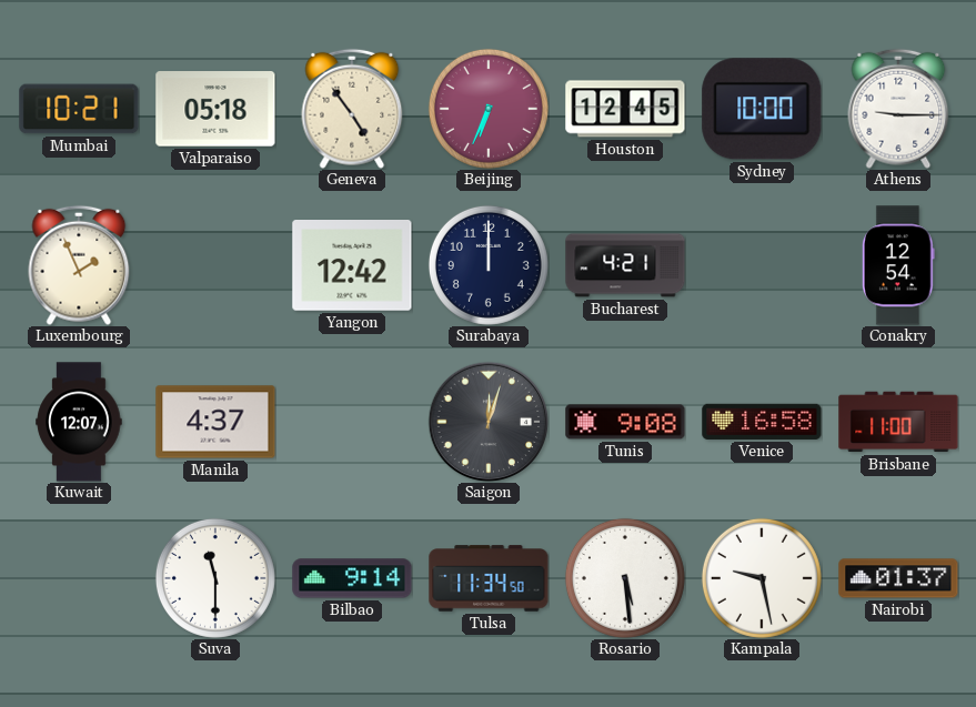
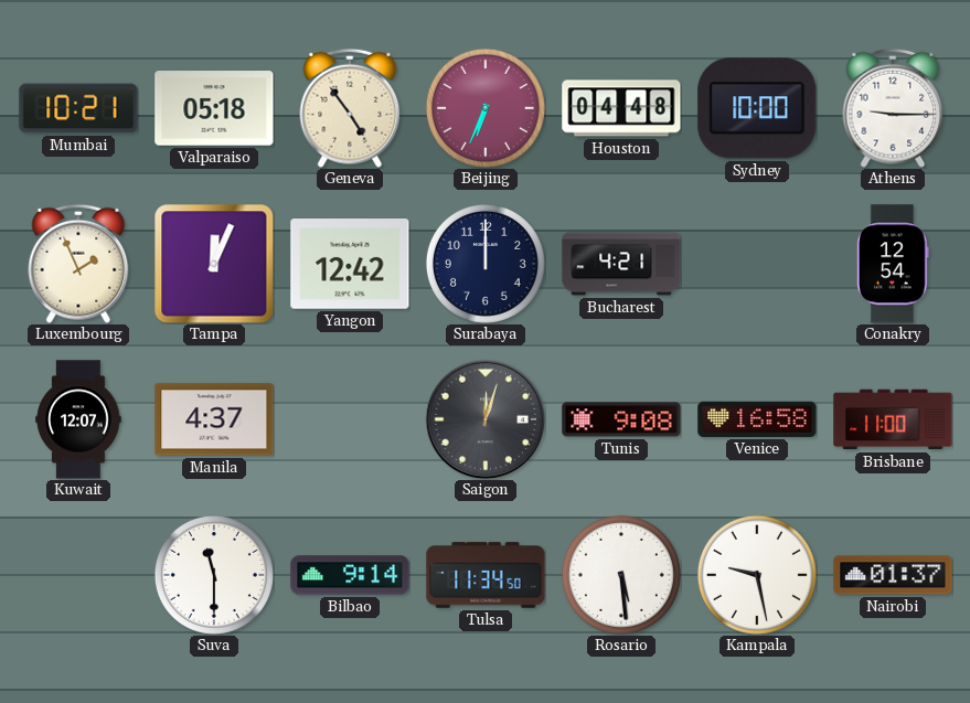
Houston: 12:45 -> 04:48 (621, 108)
Tampa: none -> 12:04 (214, 264)
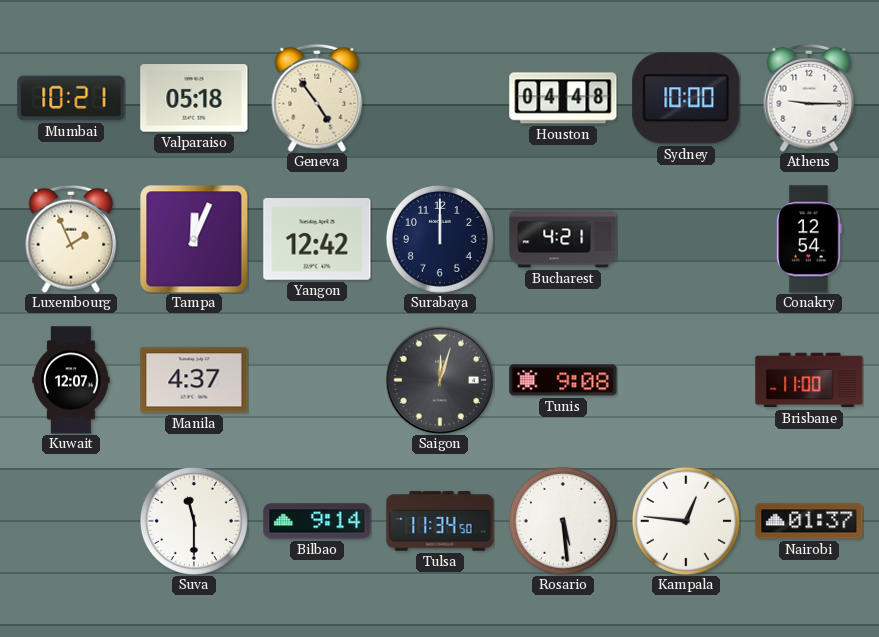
Beijing: 6:34 -> none (486, 108)
Venice: 16:58 -> none (757, 419)
Kampala: 9:28 -> 12:46 (686, 521)
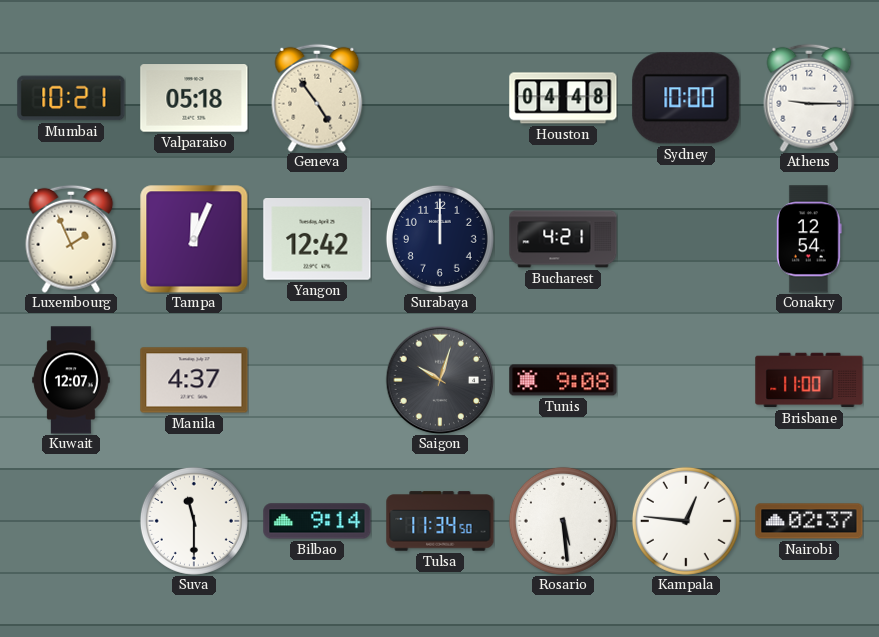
Saigon: 12:03 -> 10:03 (440, 380)
Nairobi: 01:37 -> 02:37 (809, 521)
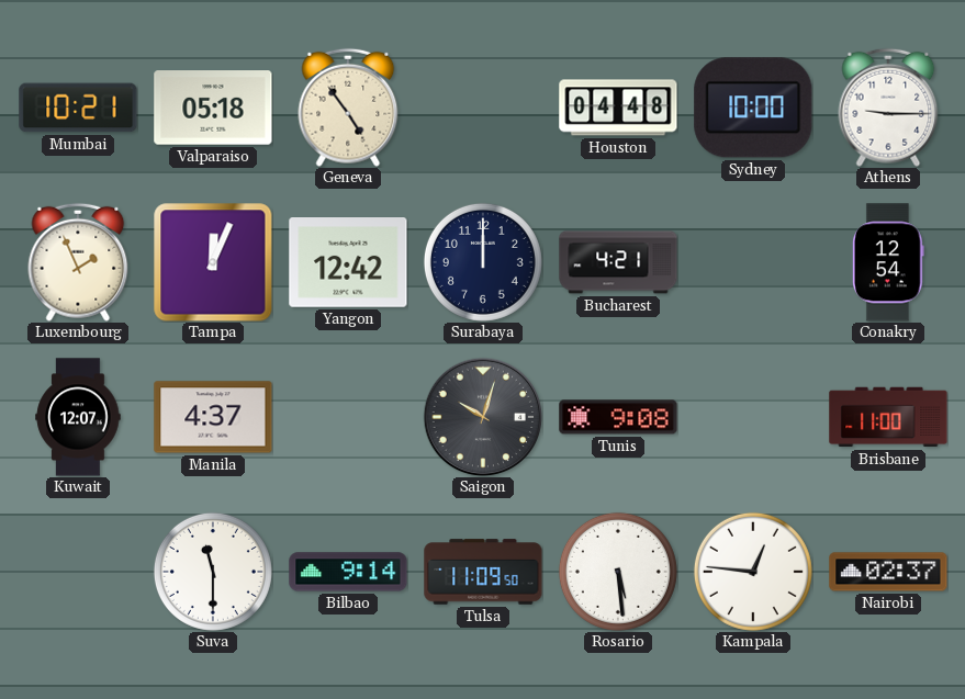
Tulsa: 11:34 -> 11:09 (483, 572)
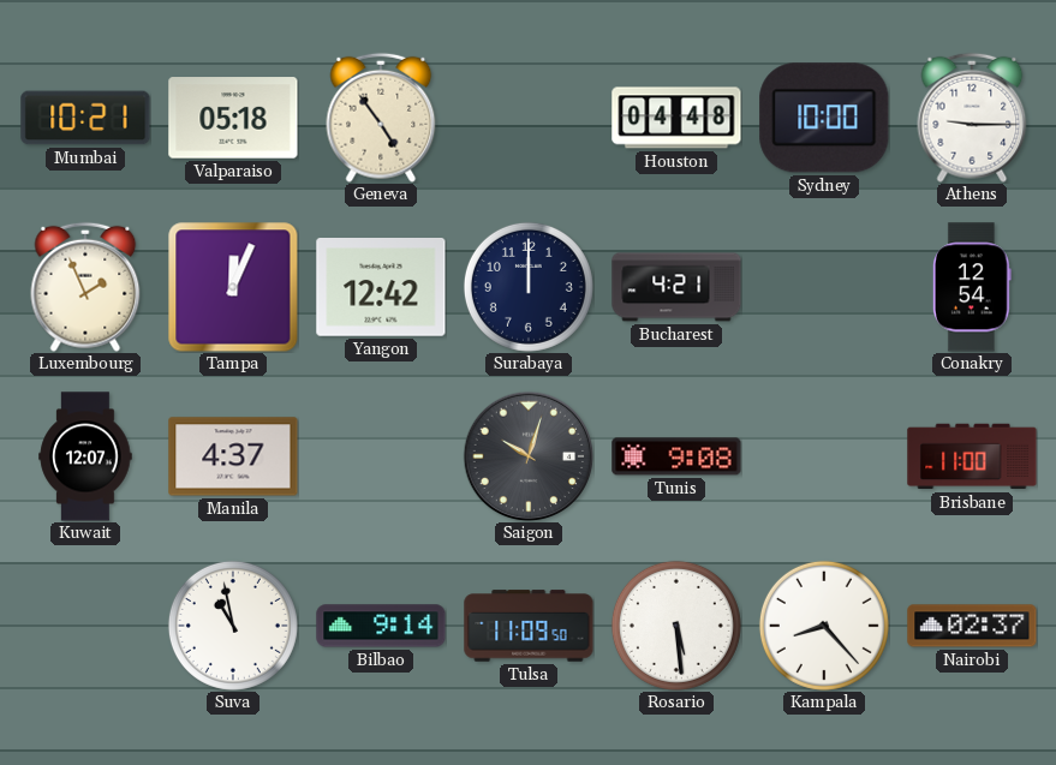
Suva: 11:30 -> 10:58 (233, 626)
Kampala: 12:46 -> 8:23 (824, 626)
